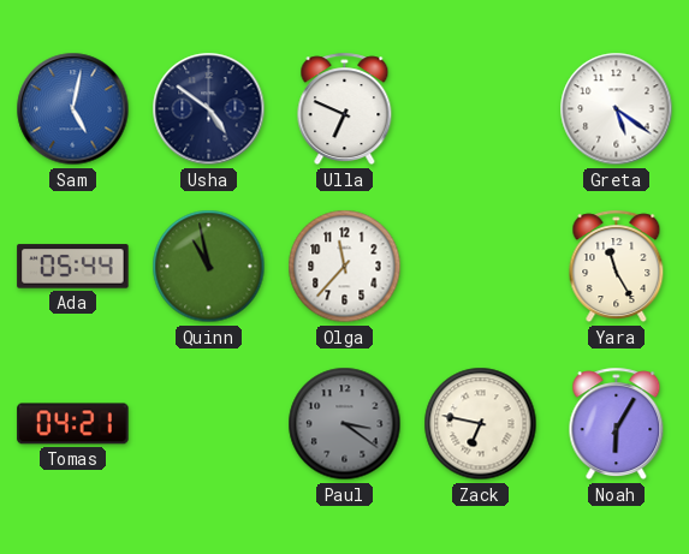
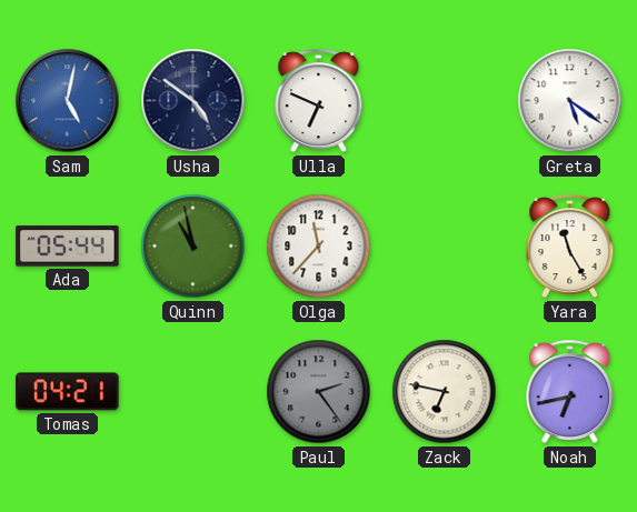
Paul: 3:21 -> 2:24 (319, 392)
Noah: 6:05 -> 6:43 (570, 392)
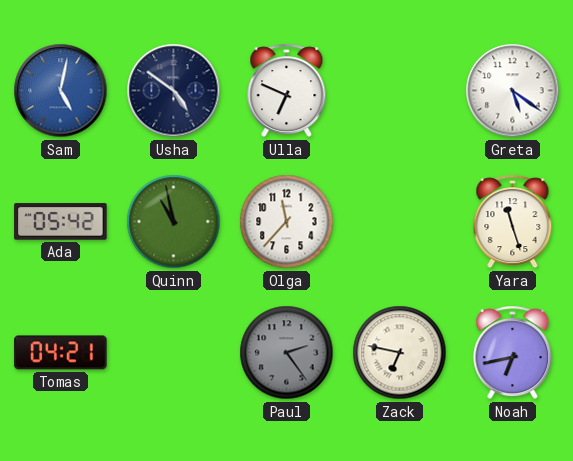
Ada: 05:44 -> 05:42 (61, 222)
Yara: 11:25 -> 11:27 (513, 222)
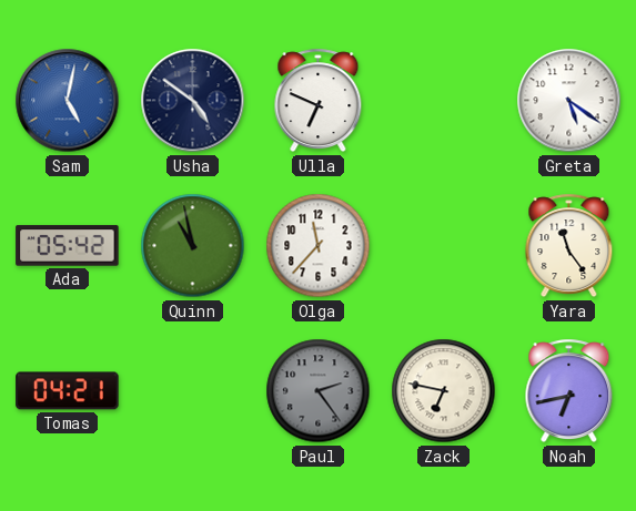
Yara: 11:27 -> 11:24 (569, 246)
